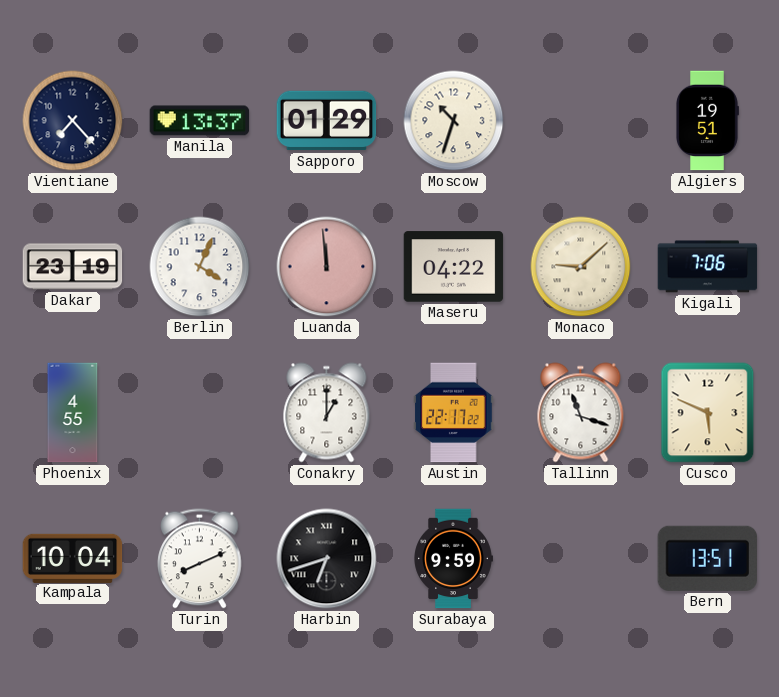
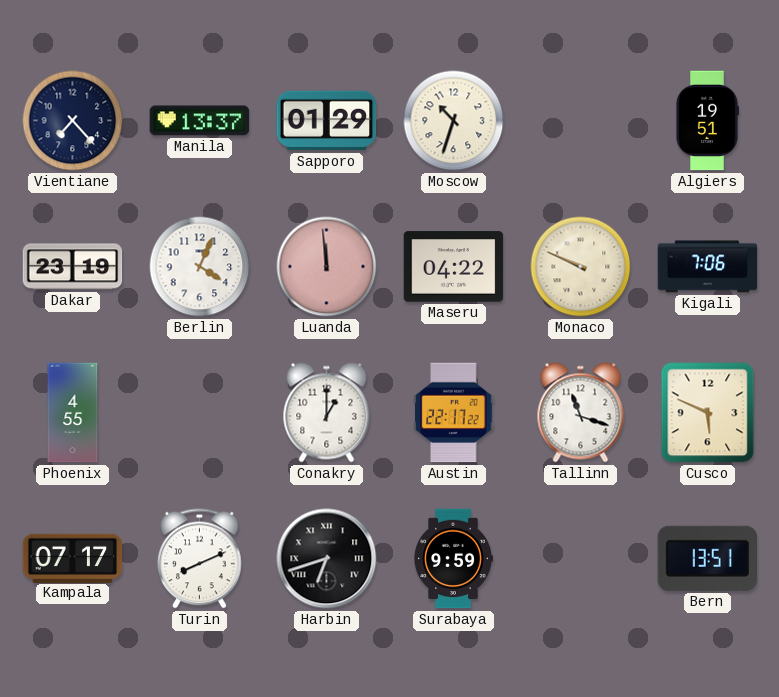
Monaco: 9:08 -> 9:49 (581, 267)
Kampala: 10:04 -> 07:17 (73, 558)
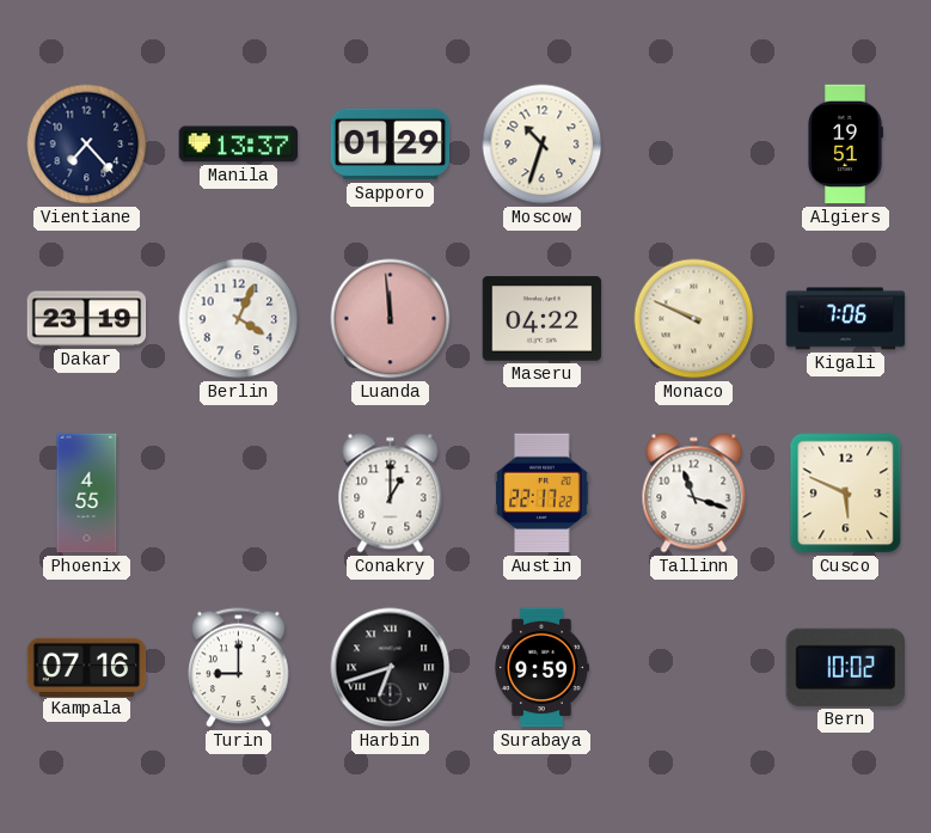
Kampala: 07:17 -> 07:16 (87, 667)
Turin: 8:11 -> 9:00 (239, 668)
Bern: 13:51 -> 10:02 (845, 667)
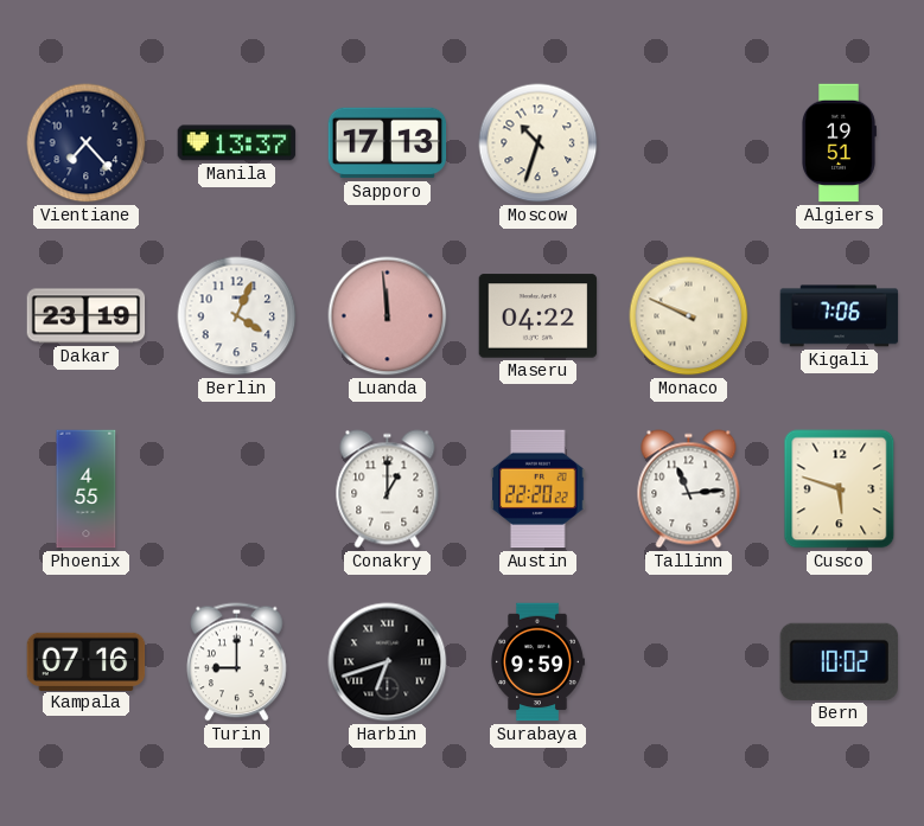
Sapporo: 01:29 -> 17:13 (388, 143)
Austin: 22:17 -> 22:20 (539, 489)
Tallinn: 11:18 -> 11:14 (689, 489)
Cusco: 5:49 -> 5:48 (840, 489)
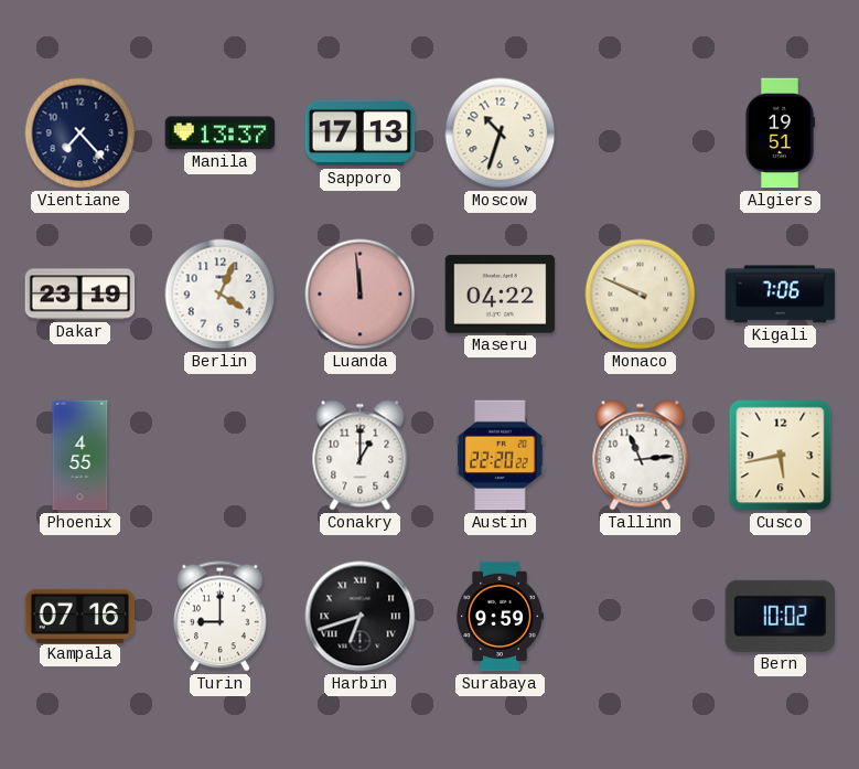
Cusco: 5:48 -> 5:43 (781, 456)
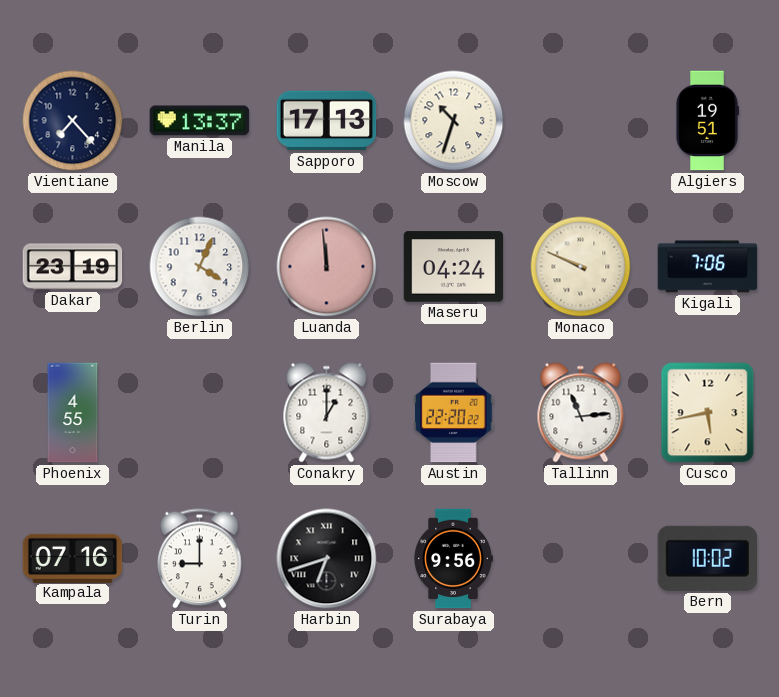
Maseru: 04:22 -> 04:24 (454, 267)
Surabaya: 9:59 -> 9:56 (453, 559)
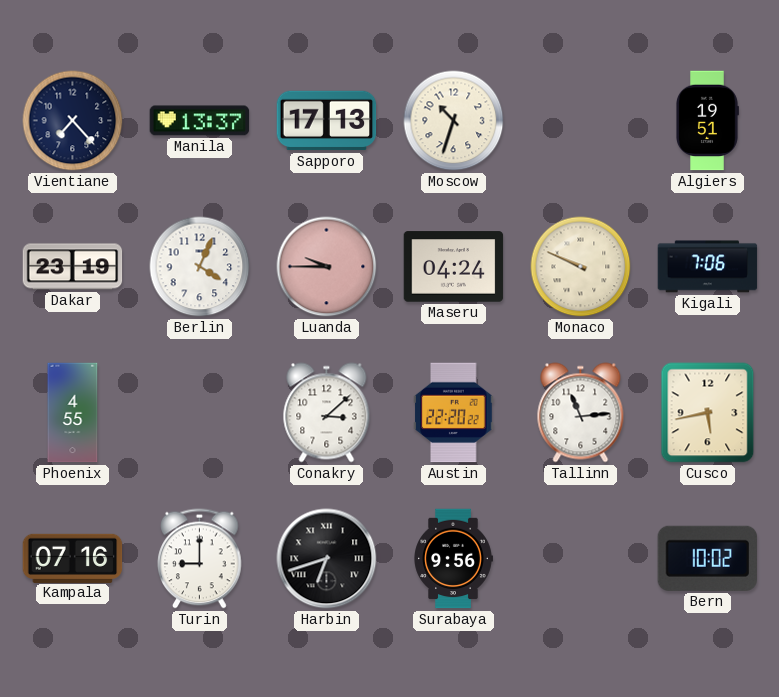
Luanda: 11:59 -> 9:45 (327, 267)
Conakry: 1:00 -> 3:08 (327, 413)
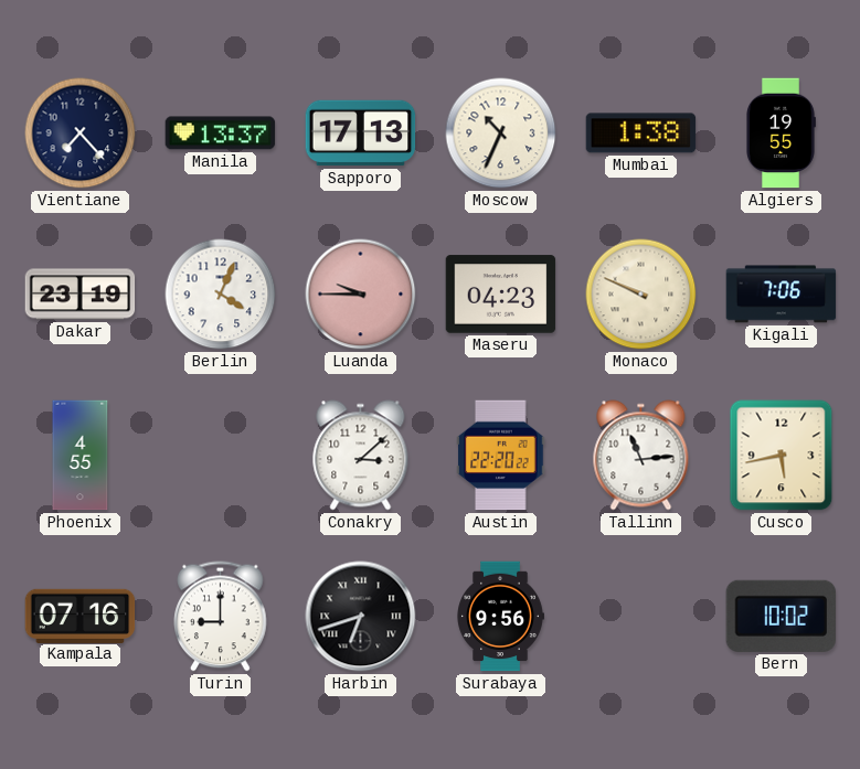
Moscow: 10:33 -> 10:34 (501, 133)
Mumbai: none -> 1:38 (641, 133)
Algiers: 19:51 -> 19:55 (781, 133)
Maseru: 04:24 -> 04:23 (501, 295)
